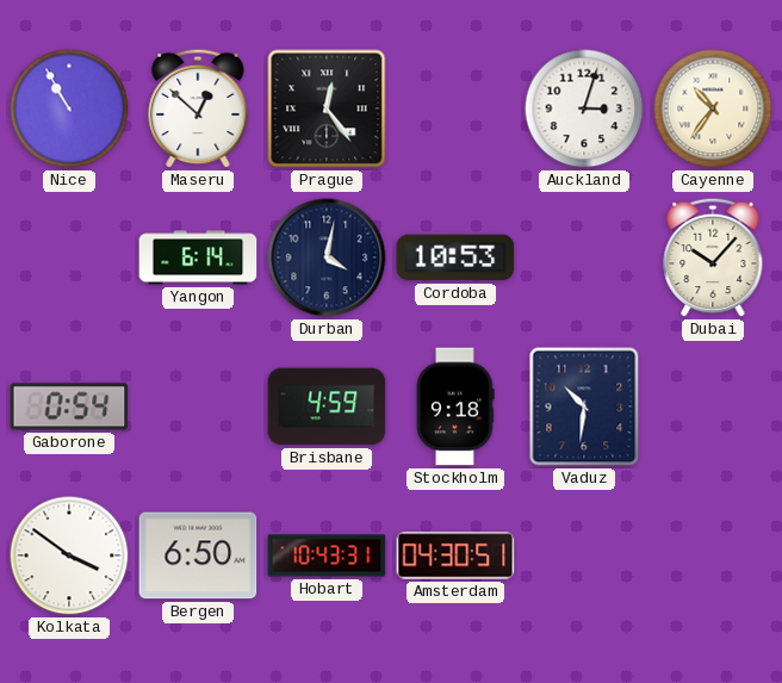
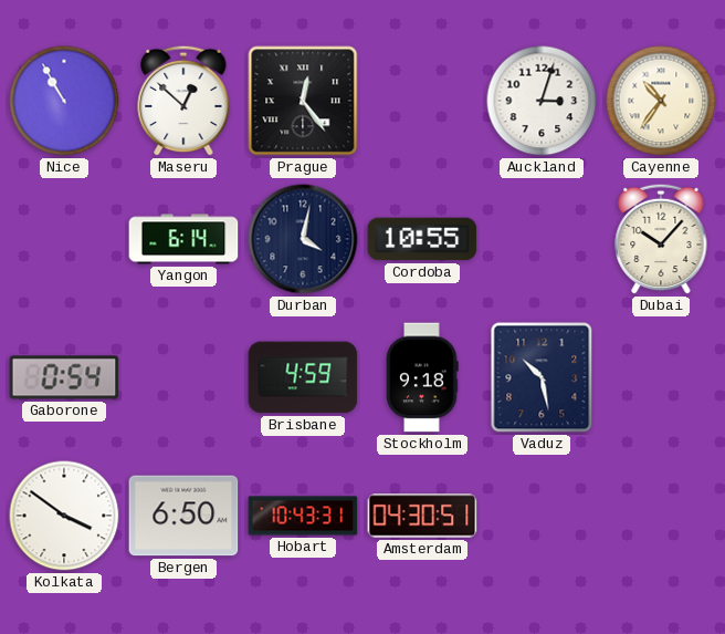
Cordoba: 10:53 -> 10:55 (422, 239)
Vaduz: 10:31 -> 10:28 (542, 377)
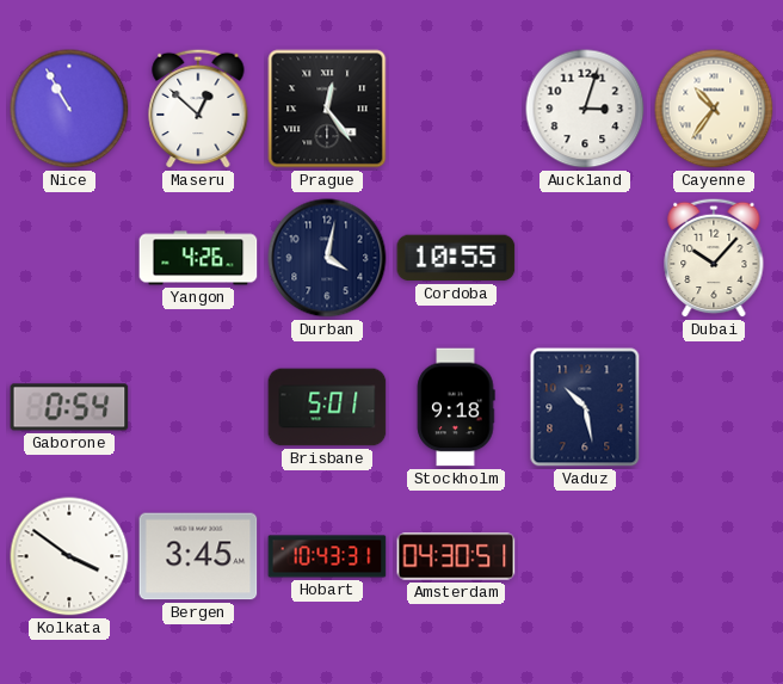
Yangon: 6:14 -> 4:26 (198, 258)
Brisbane: 4:59 -> 5:01 (327, 407)
Bergen: 6:50 -> 3:45 (198, 556)
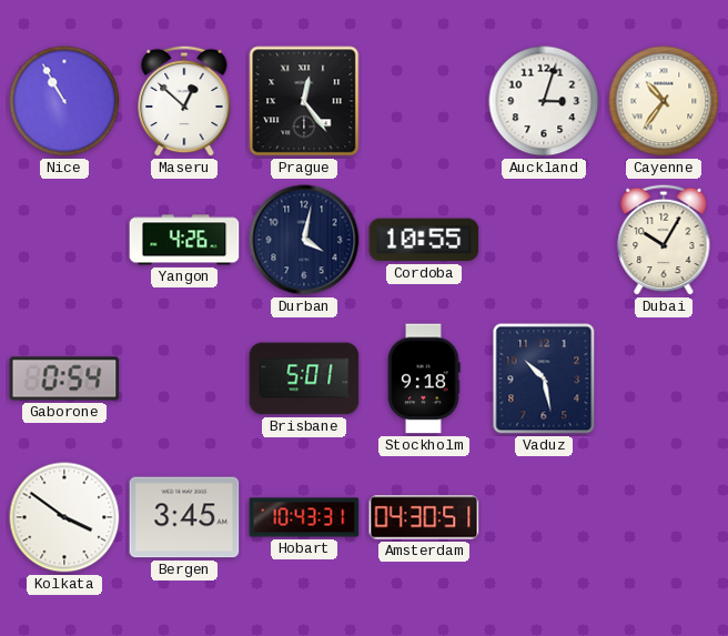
Dubai: 10:07 -> 10:05 (664, 240)
